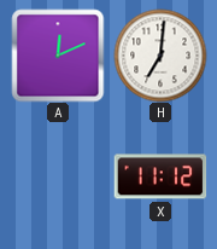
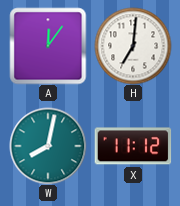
A: 12:11 -> 12:06 (48, 46)
W: none -> 8:02 (48, 146)
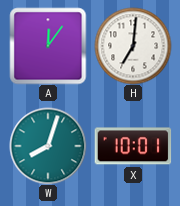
W: 8:02 -> 8:03 (48, 146)
X: 11:12 -> 10:01 (133, 146)
